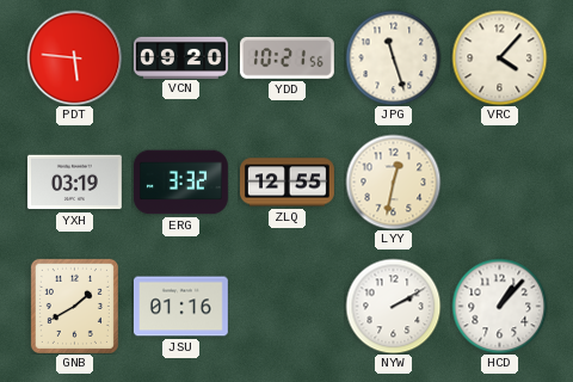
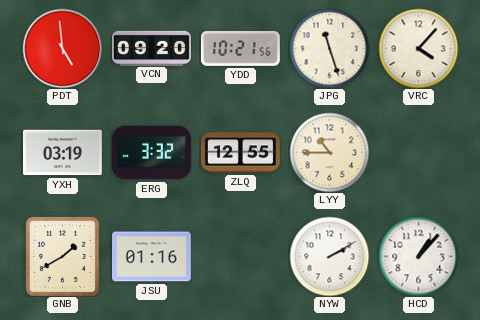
PDT: 5:46 -> 4:59 (62, 48)
LYY: 12:32 -> 10:45 (329, 152)
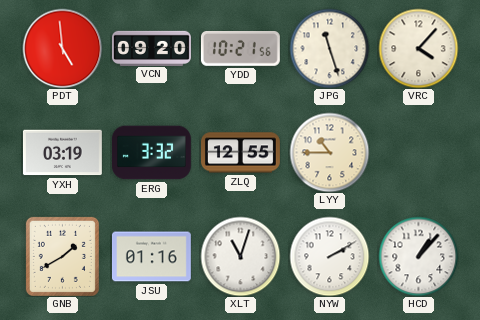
XLT: none -> 11:03 (240, 256)
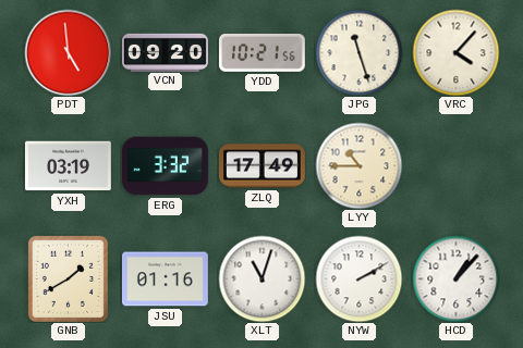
ZLQ: 12:55 -> 17:49 (263, 166)
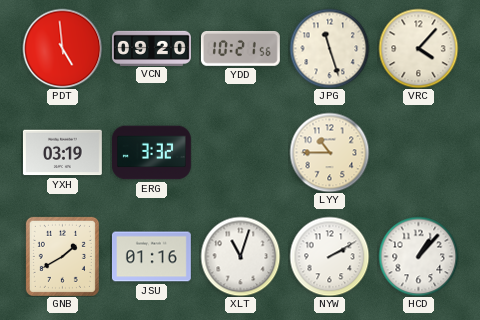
ZLQ: 17:49 -> none (263, 166)
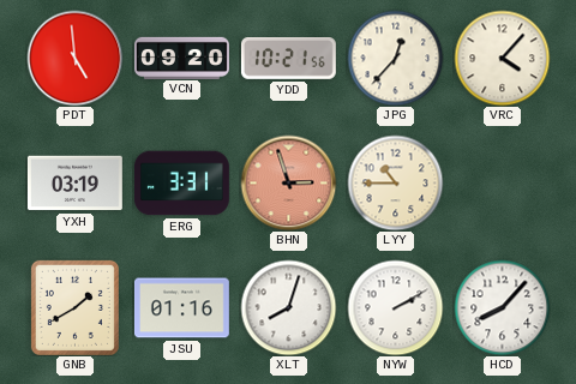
JPG: 11:27 -> 12:37 (395, 58)
ERG: 3:32 -> 3:31 (182, 184)
BHN: none -> 2:57 (288, 182)
XLT: 11:03 -> 8:03 (288, 307)
HCD: 1:07 -> 8:07 (502, 307)
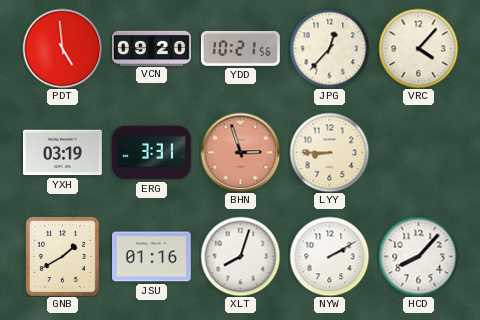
LYY: 10:45 -> 8:45 (329, 152)
